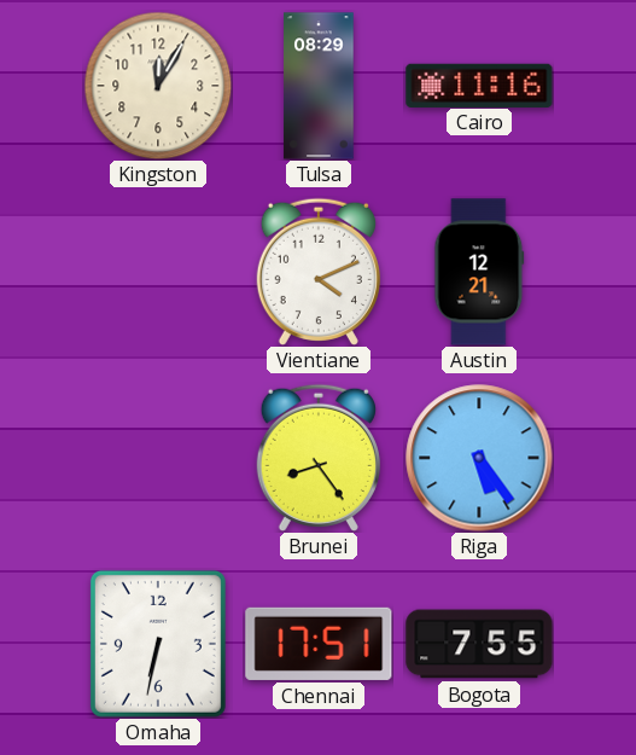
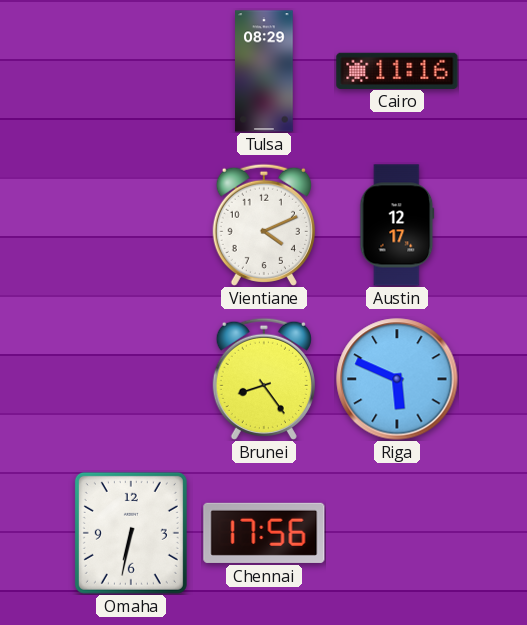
Kingston: 12:05 -> none (158, 86)
Austin: 12:21 -> 12:17 (397, 225)
Riga: 5:24 -> 5:49 (397, 379)
Chennai: 17:51 -> 17:56 (264, 533)
Bogota: 7:55 -> none (479, 644)
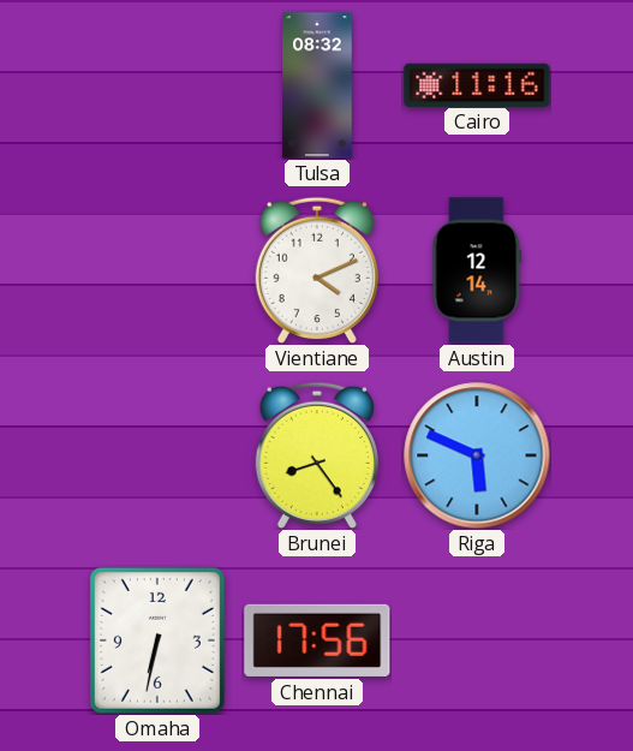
Tulsa: 08:29 -> 08:32 (317, 85)
Austin: 12:17 -> 12:14 (477, 270)
